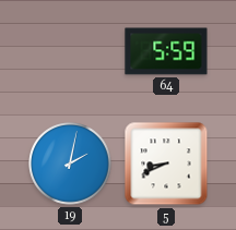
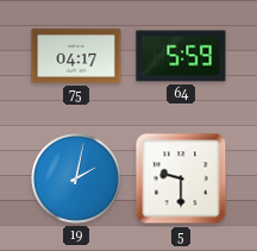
75: none -> 04:17 (76, 56)
5: 8:41 -> 9:30 (181, 178)
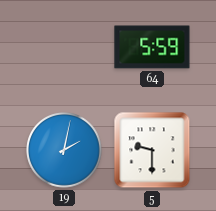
75: 04:17 -> none (76, 56)
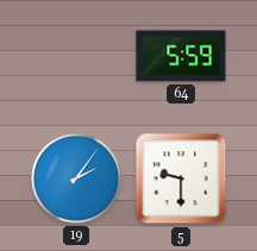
19: 2:02 -> 2:06 (76, 178)
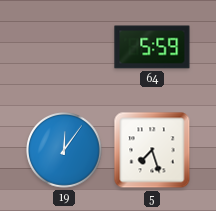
19: 2:06 -> 12:06 (64, 150)
5: 9:30 -> 7:27 (152, 150)
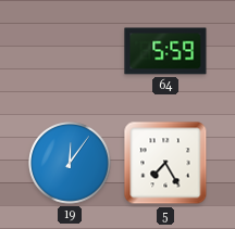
5: 7:27 -> 7:25 (165, 163)
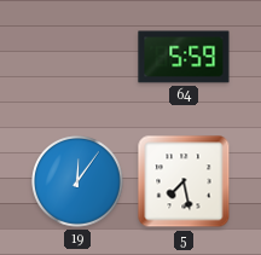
5: 7:25 -> 7:28 (184, 181)
